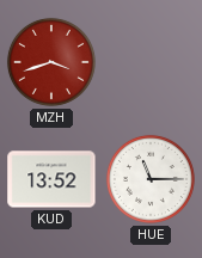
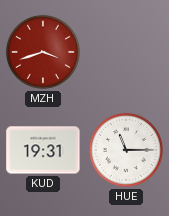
KUD: 13:52 -> 19:31 (43, 150)
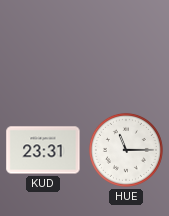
MZH: 3:42 -> none (43, 52)
KUD: 19:31 -> 23:31 (43, 150)
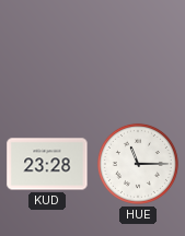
KUD: 23:31 -> 23:28 (47, 164)
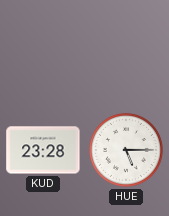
HUE: 11:15 -> 5:15 (126, 150)
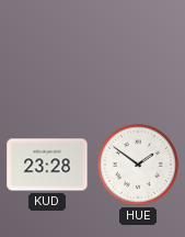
HUE: 5:15 -> 1:51 (138, 165)
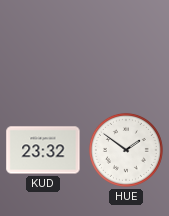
KUD: 23:28 -> 23:32 (43, 150)
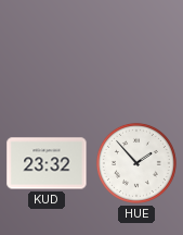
HUE: 1:51 -> 1:53 (136, 163)
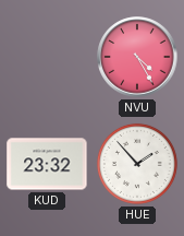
NVU: none -> 4:25 (137, 57)
